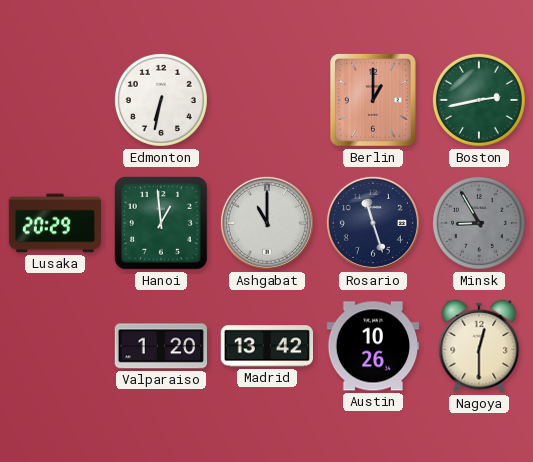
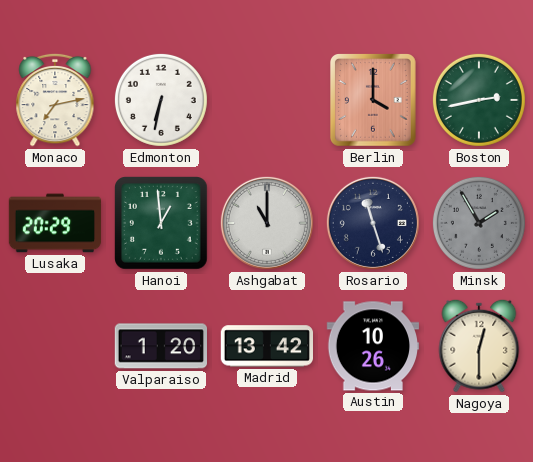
Monaco: none -> 7:13 (55, 100)
Berlin: 1:00 -> 4:00 (374, 101)
Minsk: 8:55 -> 1:55 (479, 223)
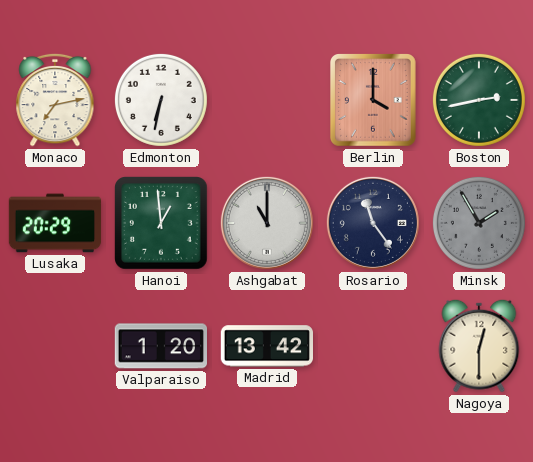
Rosario: 11:27 -> 11:24 (373, 223)
Austin: 10:26 -> none (372, 346)
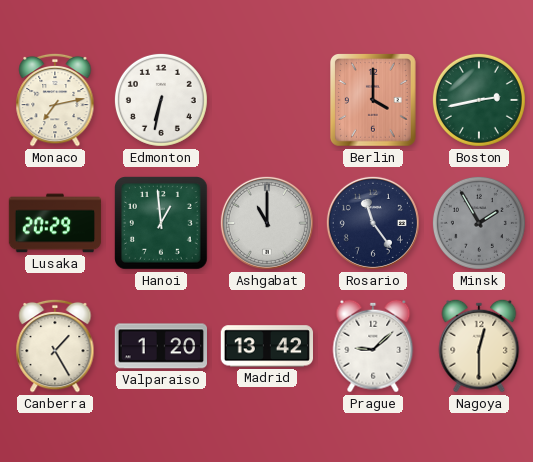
Canberra: none -> 1:25 (55, 346)
Prague: none -> 9:08 (373, 346)
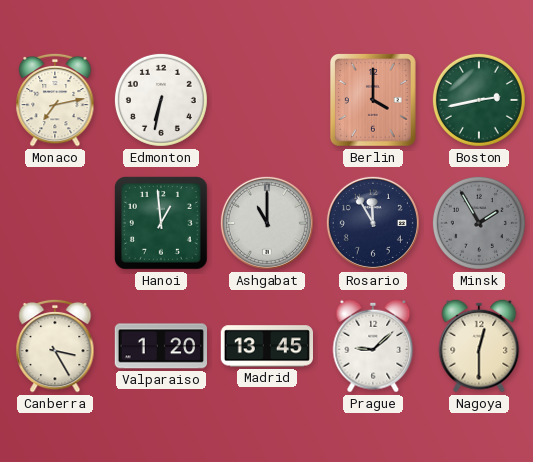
Lusaka: 20:29 -> none (55, 223)
Rosario: 11:24 -> 11:55 (373, 223)
Canberra: 1:25 -> 3:25 (55, 346)
Madrid: 13:42 -> 13:45 (266, 346)
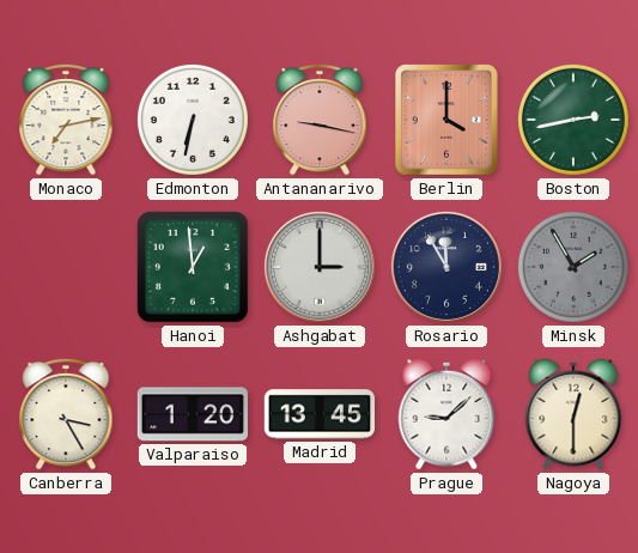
Antananarivo: none -> 9:17 (320, 120)
Ashgabat: 11:00 -> 3:00 (320, 267)
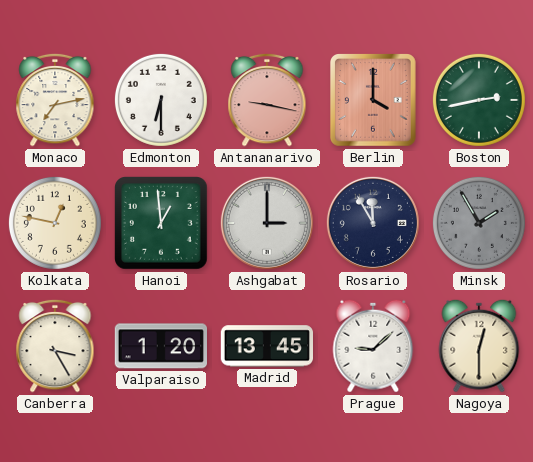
Edmonton: 6:32 -> 6:30 (161, 100)
Kolkata: none -> 12:47 (55, 223)
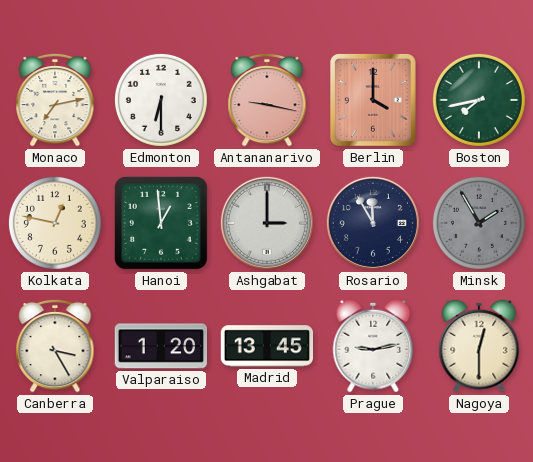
Boston: 2:43 -> 7:43 (479, 100)
Prague: 9:08 -> 9:13 (373, 346)
